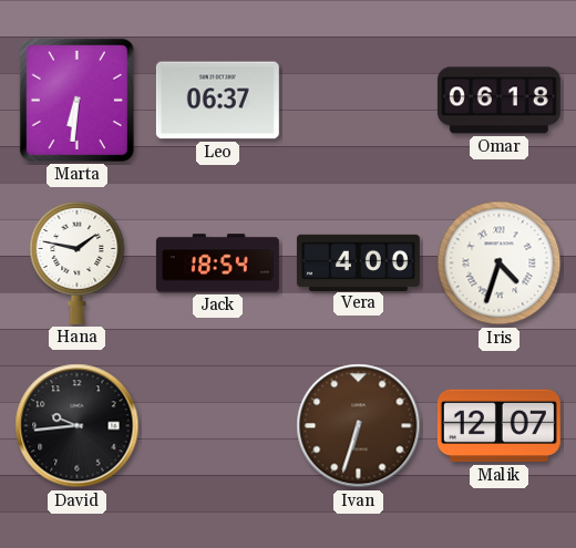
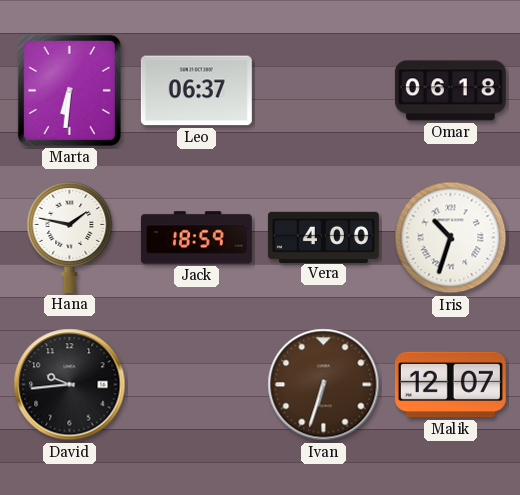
Jack: 18:54 -> 18:59 (196, 238)
Iris: 4:33 -> 10:33 (451, 238)
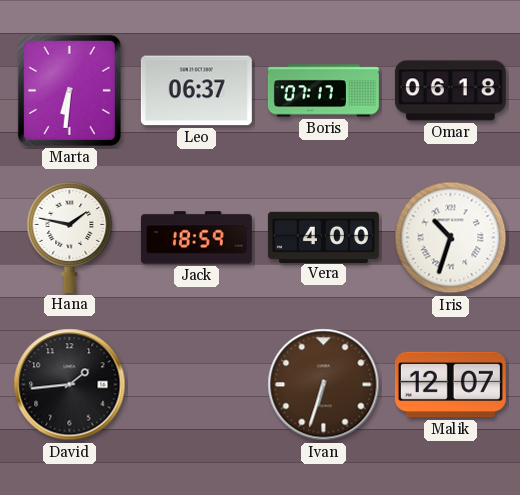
Boris: none -> 07:17 (323, 91)
David: 9:44 -> 1:44 (70, 385)
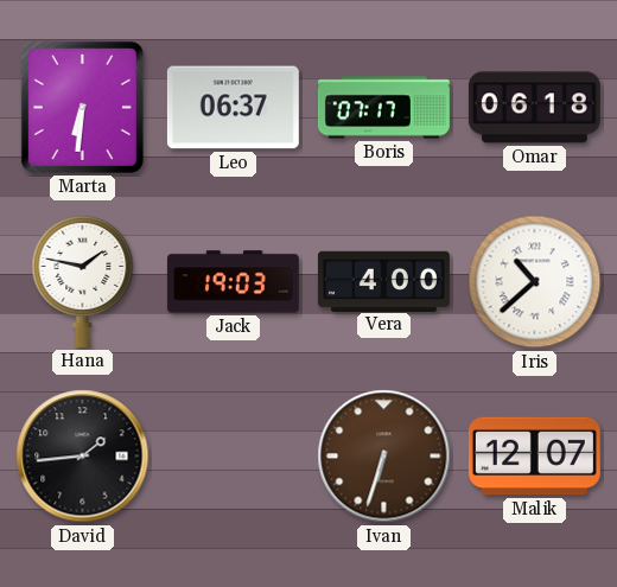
Jack: 18:59 -> 19:03 (233, 282)
Iris: 10:33 -> 10:38 (535, 282)
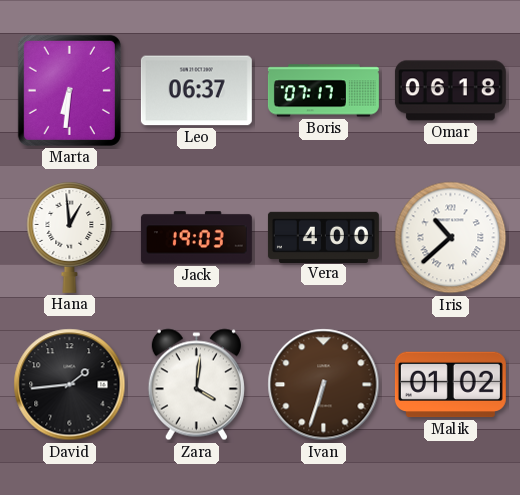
Hana: 1:47 -> 12:59 (70, 237)
Zara: none -> 4:01 (196, 385)
Malik: 12:07 -> 01:02 (450, 385)
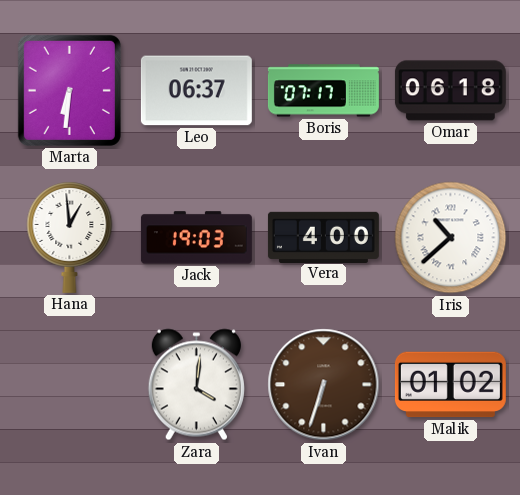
David: 1:44 -> none (70, 385)
